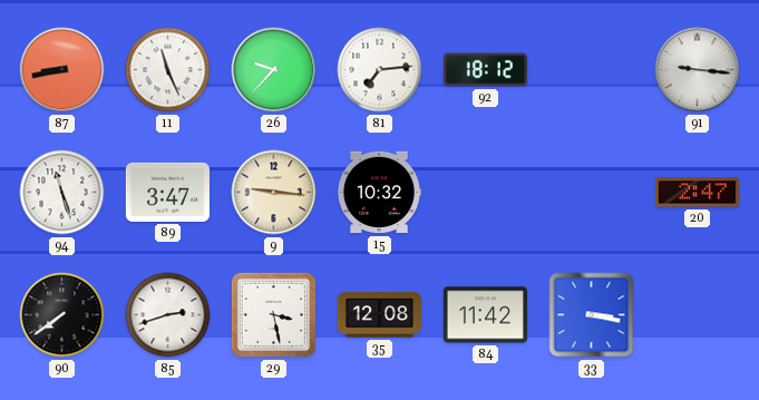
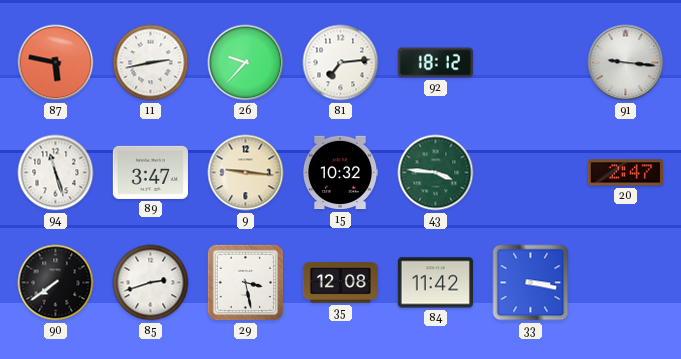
87: 8:43 -> 5:47 (56, 63)
11: 11:26 -> 2:43 (151, 63)
43: none -> 3:46 (436, 173)
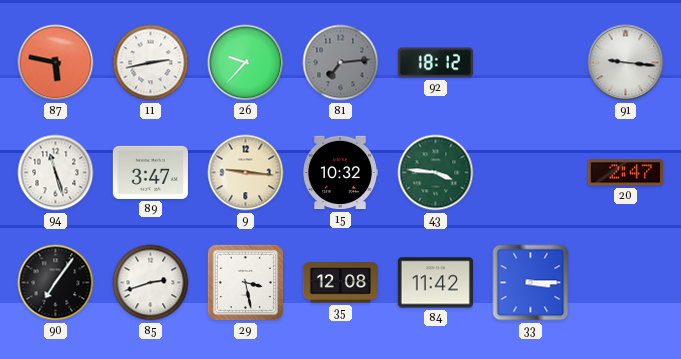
81 dial: white -> grey (341, 63)
90: 7:39 -> 7:06 (56, 283)
33: 3:17 -> 3:15 (531, 283)
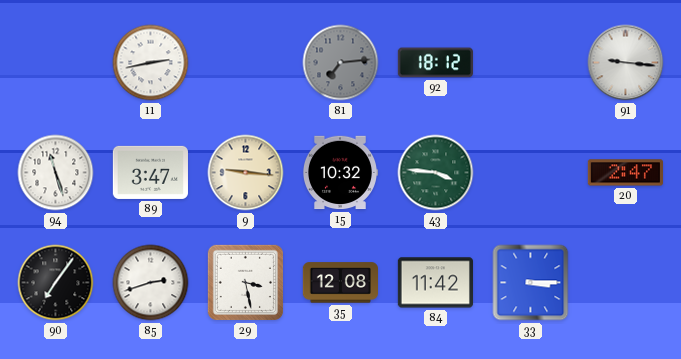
87: 5:47 -> none (56, 63)
26: 9:37 -> none (246, 63)
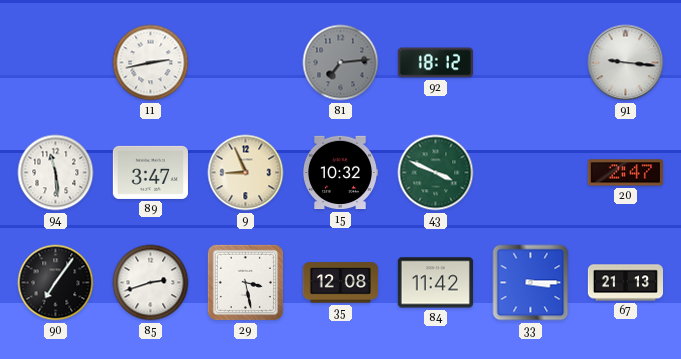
94: 11:27 -> 11:29 (56, 173)
9: 9:16 -> 8:56 (246, 173)
43: 3:46 -> 3:49 (436, 173)
67: none -> 21:13 (625, 283)
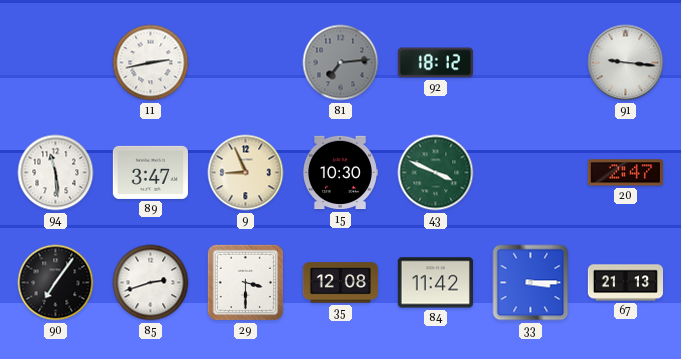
15: 10:32 -> 10:30 (339, 173)
29: 3:28 -> 3:30 (245, 282)
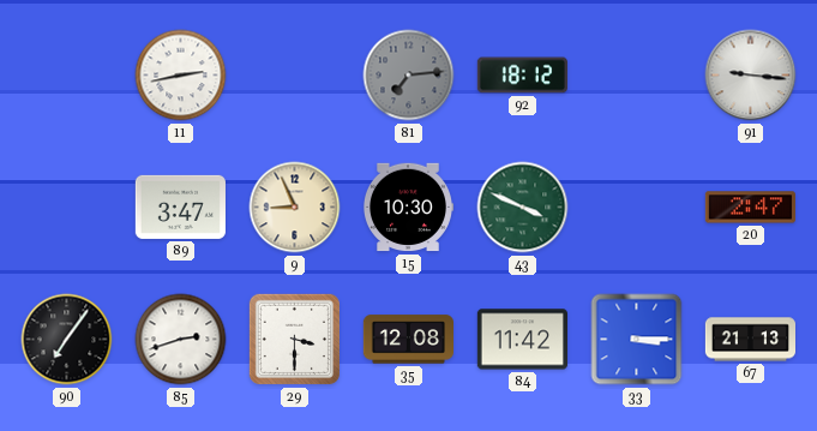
94: 11:29 -> none (56, 173)
